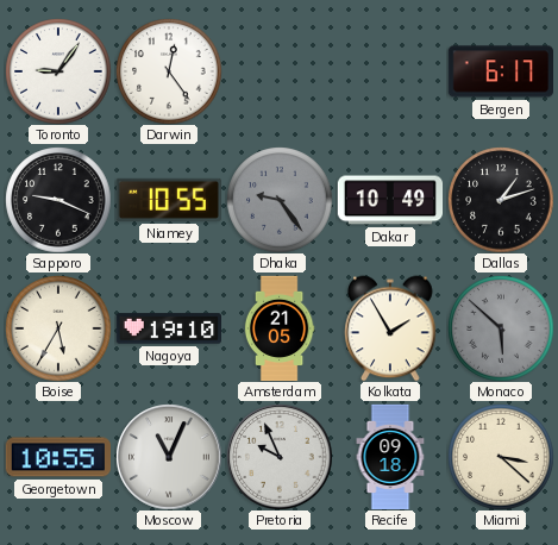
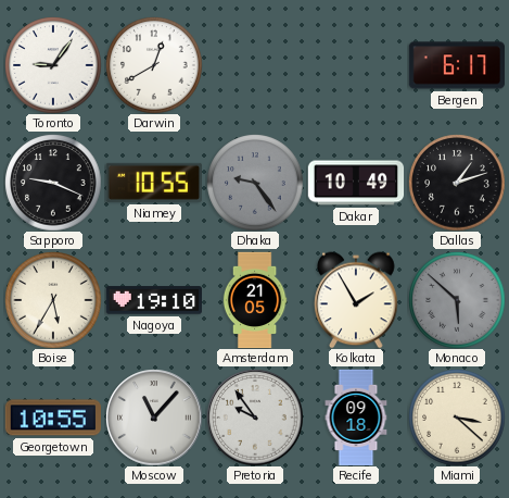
Darwin: 12:24 -> 12:40 (154, 65)
Moscow: 11:04 -> 11:07 (154, 418)
Pretoria: 9:56 -> 9:54 (255, 418)
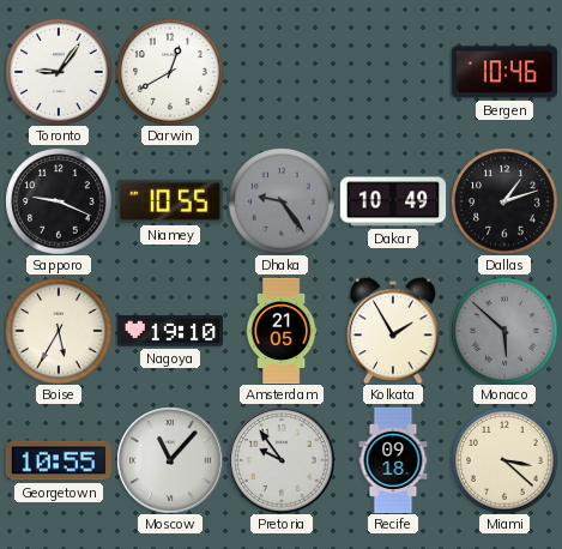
Bergen: 6:17 -> 10:46 (503, 72)
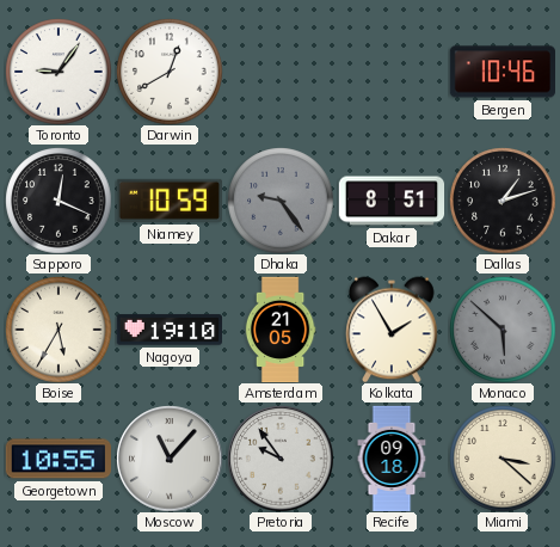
Sapporo: 9:19 -> 12:19 (59, 201)
Niamey: 10:55 -> 10:59 (170, 201)
Dakar: 10:49 -> 8:51 (392, 201)
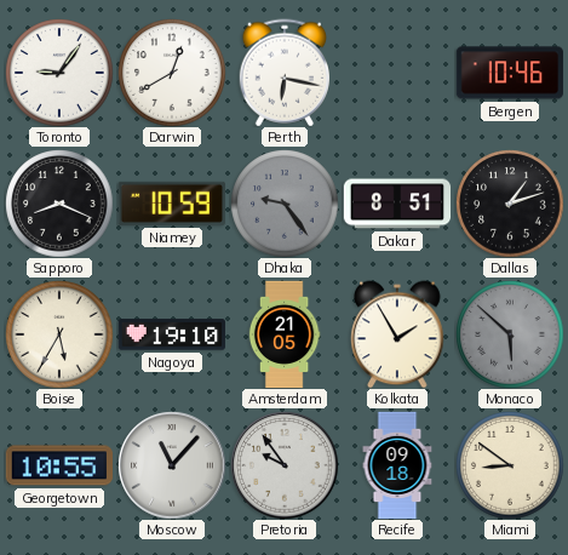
Perth: none -> 6:17 (283, 73)
Sapporo: 12:19 -> 8:19 (59, 204)
Miami: 3:22 -> 8:51 (510, 465)
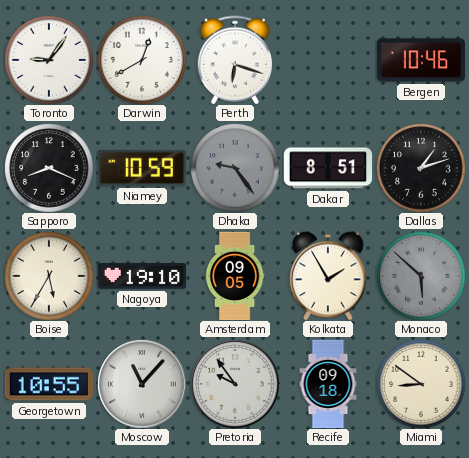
Perth: 6:17 -> 6:18 (234, 60)
Amsterdam: 21:05 -> 09:05 (235, 276)
